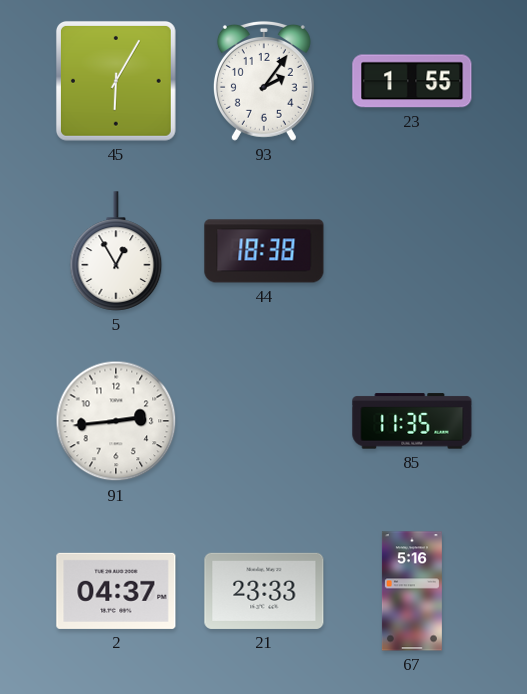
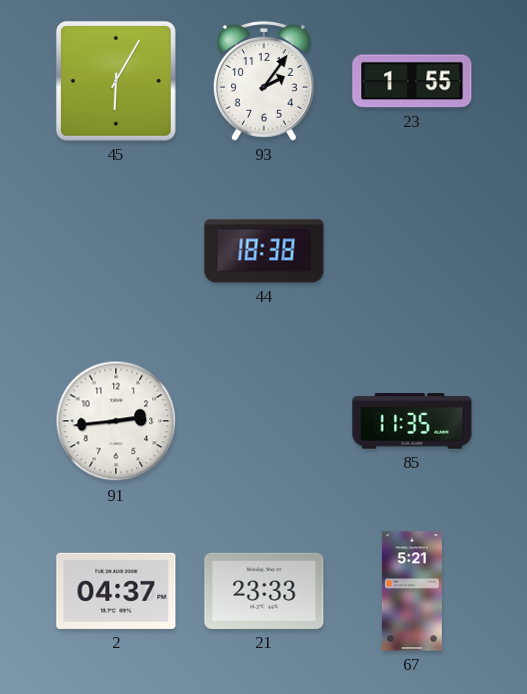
5: 12:55 -> none (116, 251)
67: 5:16 -> 5:21 (412, 591)
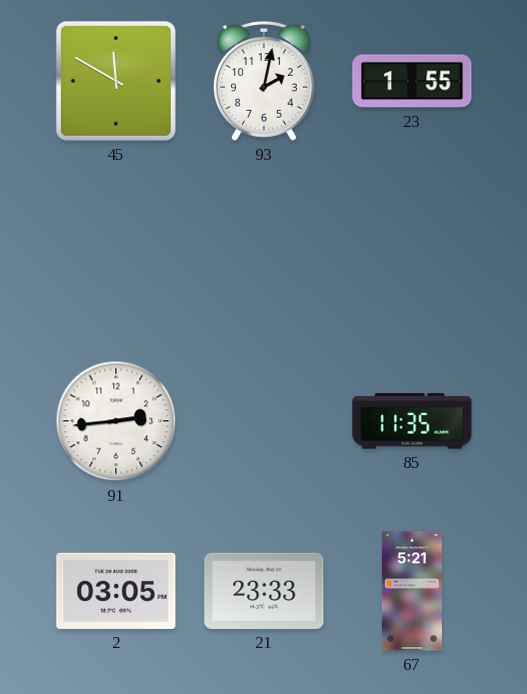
45: 6:05 -> 11:50 (116, 81)
93: 2:06 -> 2:02 (264, 81)
44: 18:38 -> none (264, 251)
2: 04:37 -> 03:05 (116, 591)
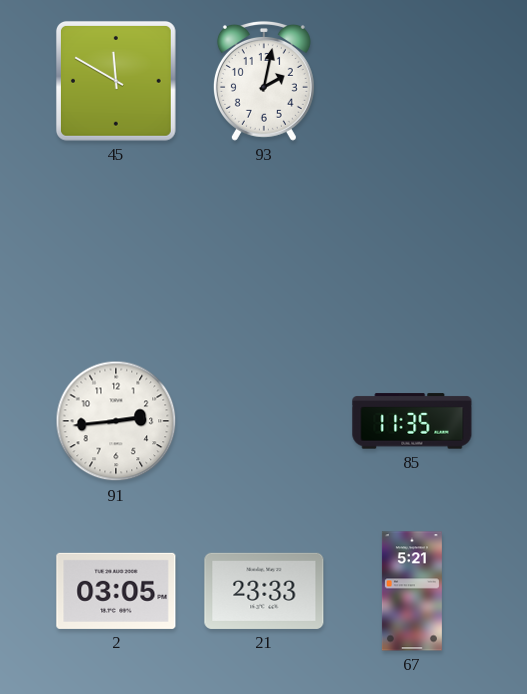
23: 1:55 -> none (412, 81)
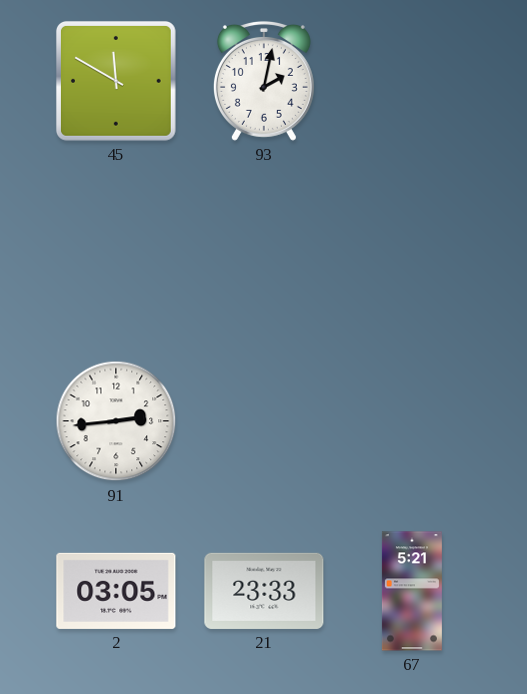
85: 11:35 -> none (412, 421)
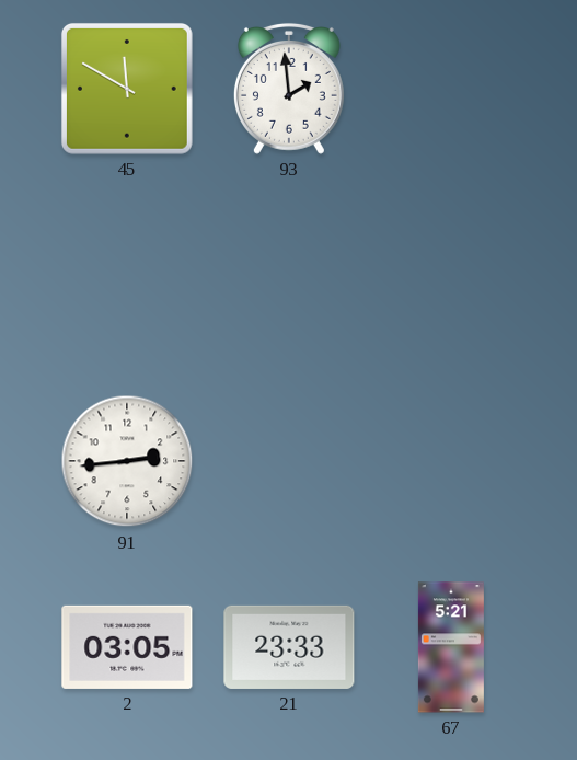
93: 2:02 -> 1:59 (289, 89)
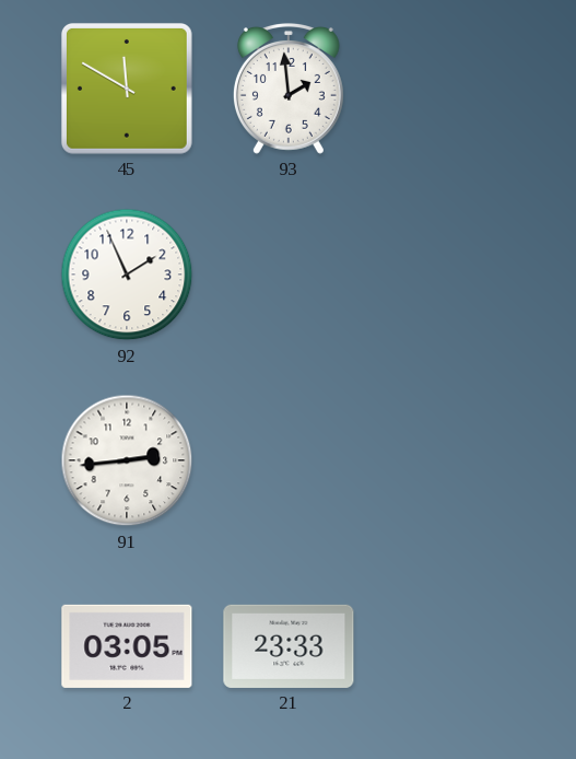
92: none -> 1:56 (127, 275)
67: 5:21 -> none (451, 647)
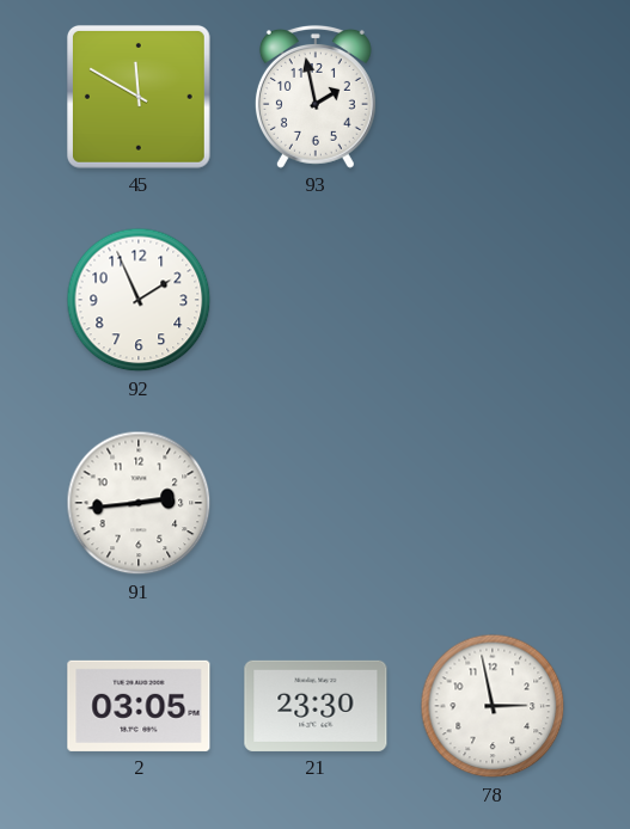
93: 1:59 -> 1:58 (316, 97)
21: 23:33 -> 23:30 (316, 706)
78: none -> 2:58 (493, 706)
